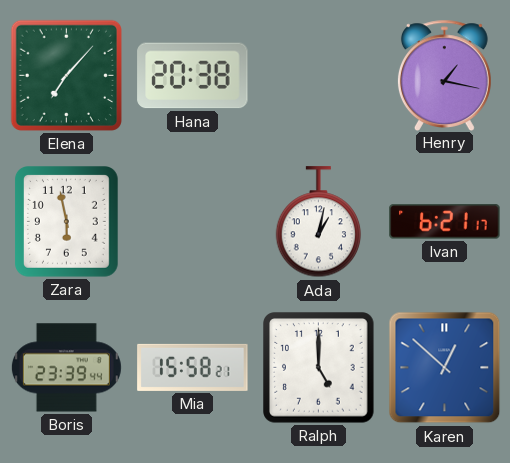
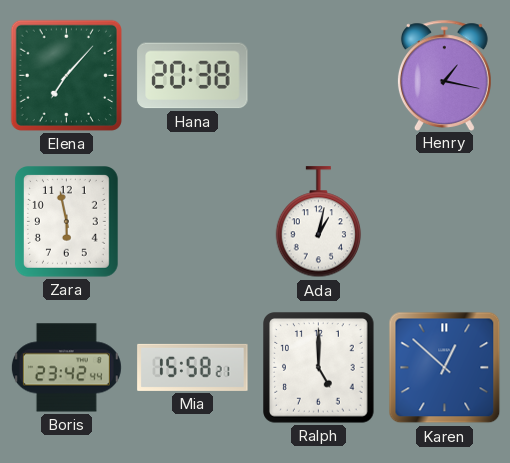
Ivan: 6:21 -> none (445, 222)
Boris: 23:39 -> 23:42 (66, 368)
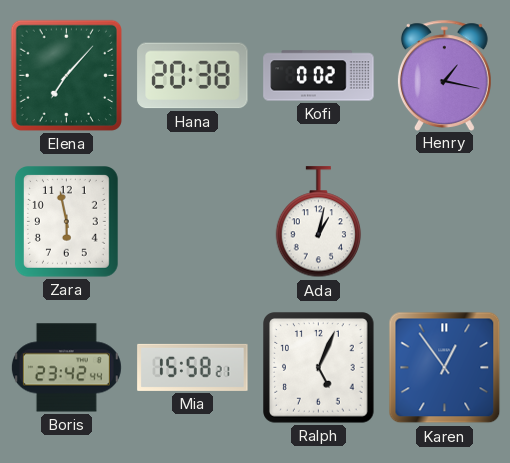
Kofi: none -> 0:02 (319, 76)
Ralph: 5:00 -> 5:04 (319, 368)
Karen: 12:52 -> 12:54 (445, 368)
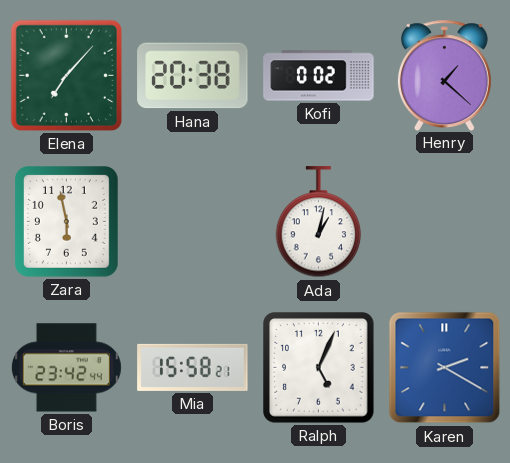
Henry: 1:17 -> 1:22 (444, 75)
Karen: 12:54 -> 2:20 (445, 368)
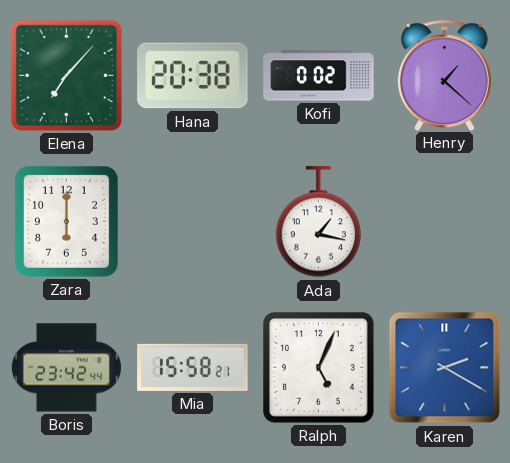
Zara: 5:58 -> 6:00 (67, 222)
Ada: 1:02 -> 1:17 (319, 222)
